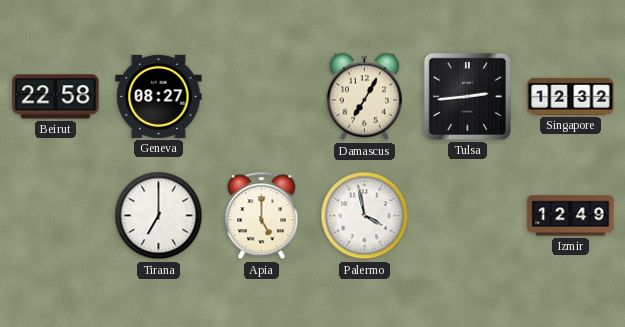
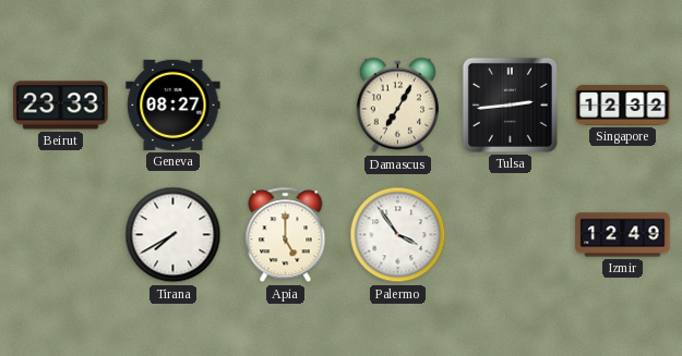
Beirut: 22:58 -> 23:33 (61, 106)
Tirana: 7:00 -> 7:40 (174, 235)
Palermo: 3:58 -> 3:54 (398, 235)
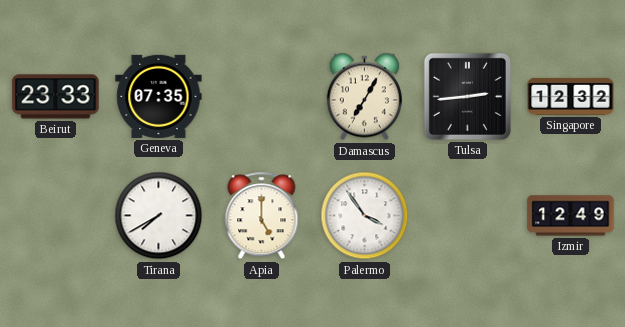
Geneva: 08:27 -> 07:35 (159, 96)
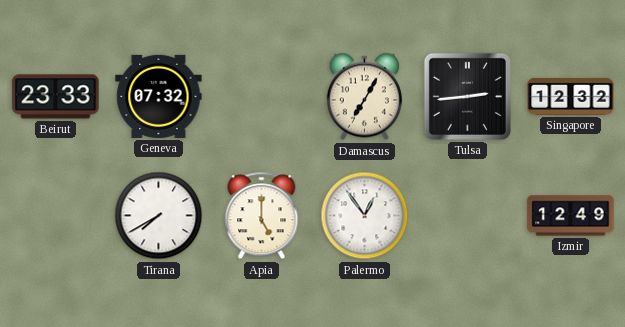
Geneva: 07:35 -> 07:32 (159, 96)
Palermo: 3:54 -> 12:54 (365, 216)
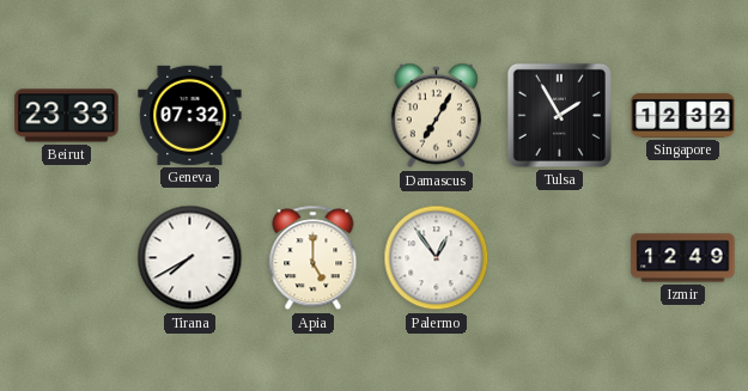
Tulsa: 2:44 -> 1:55 (559, 115)
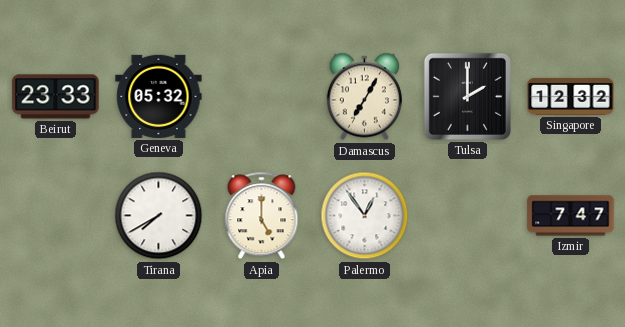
Geneva: 07:32 -> 05:32 (159, 96)
Tulsa: 1:55 -> 2:00 (467, 96)
Izmir: 12:49 -> 7:47 (571, 216)
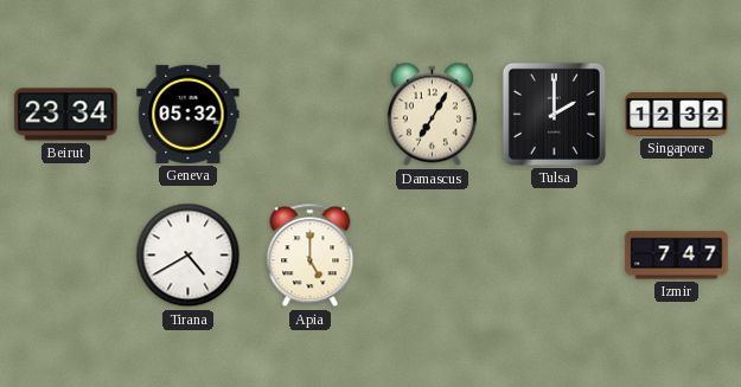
Beirut: 23:33 -> 23:34 (66, 115)
Tirana: 7:40 -> 4:40 (189, 256)
Palermo: 12:54 -> none (365, 216)
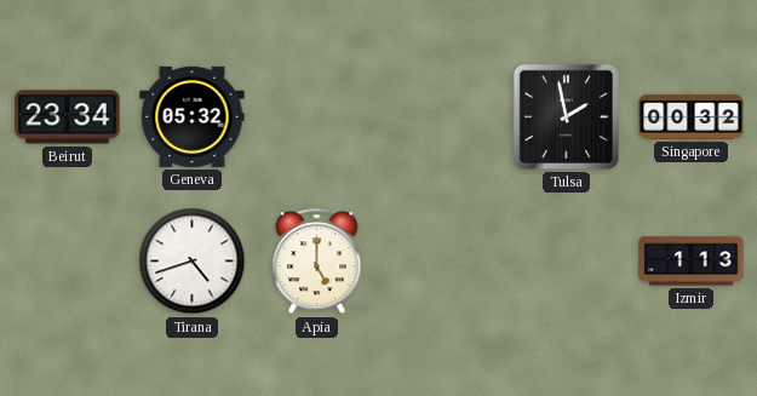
Damascus: 7:05 -> none (432, 115)
Tulsa: 2:00 -> 1:58 (566, 116)
Singapore: 12:32 -> 00:32 (692, 116)
Tirana: 4:40 -> 4:42 (193, 262)
Izmir: 7:47 -> 1:13 (692, 262)
